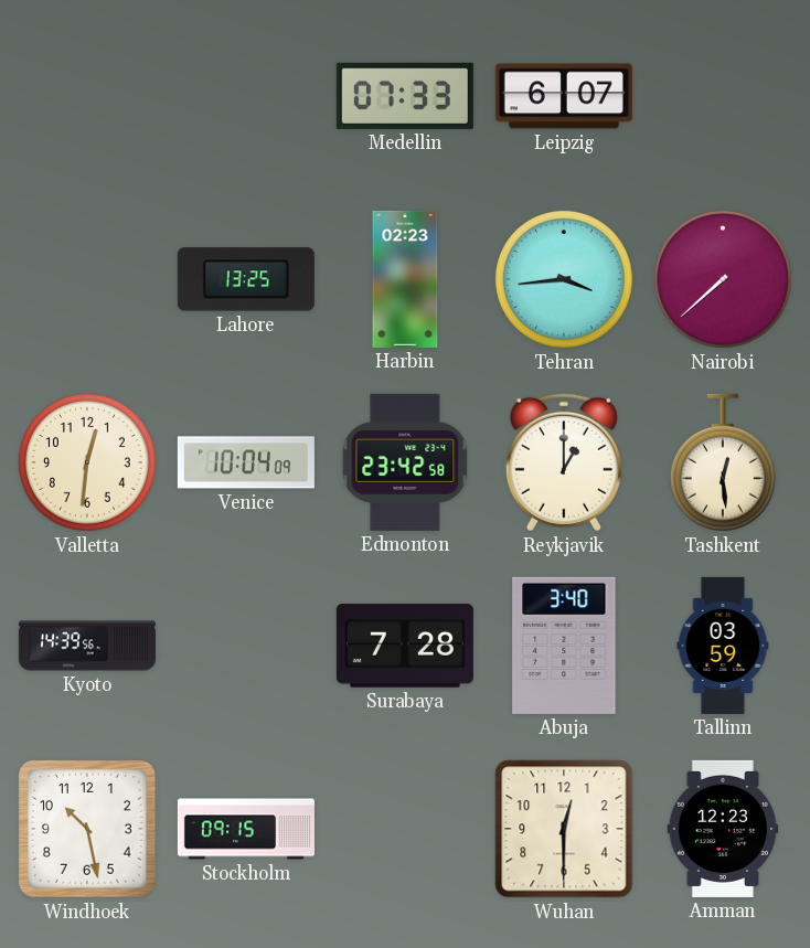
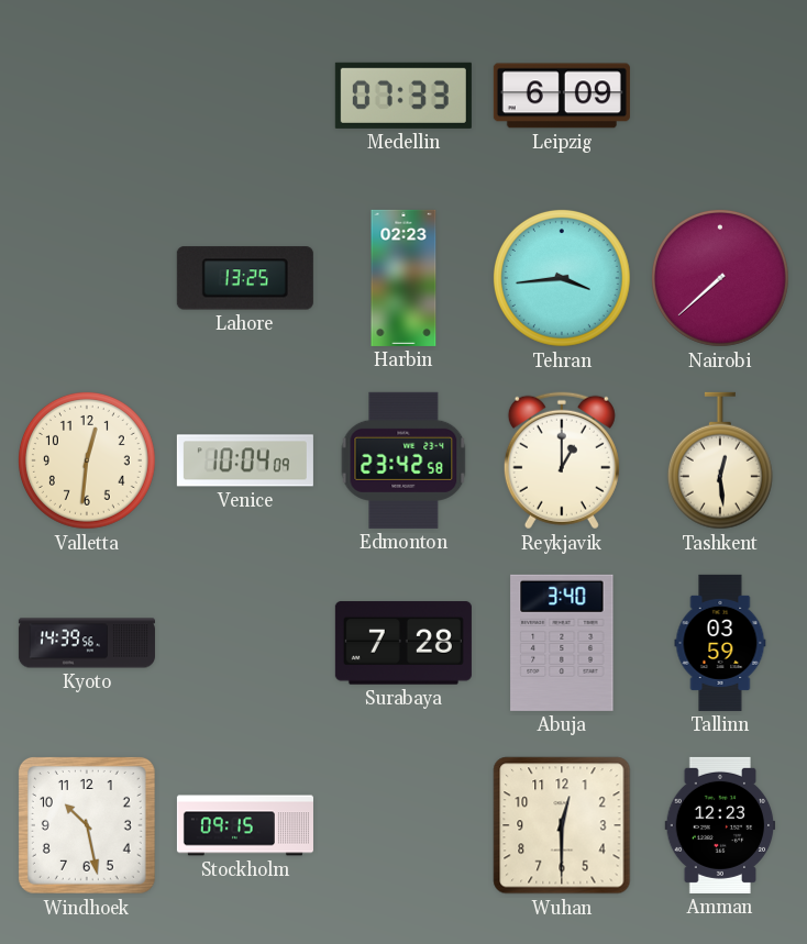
Leipzig: 6:07 -> 6:09 (562, 96)
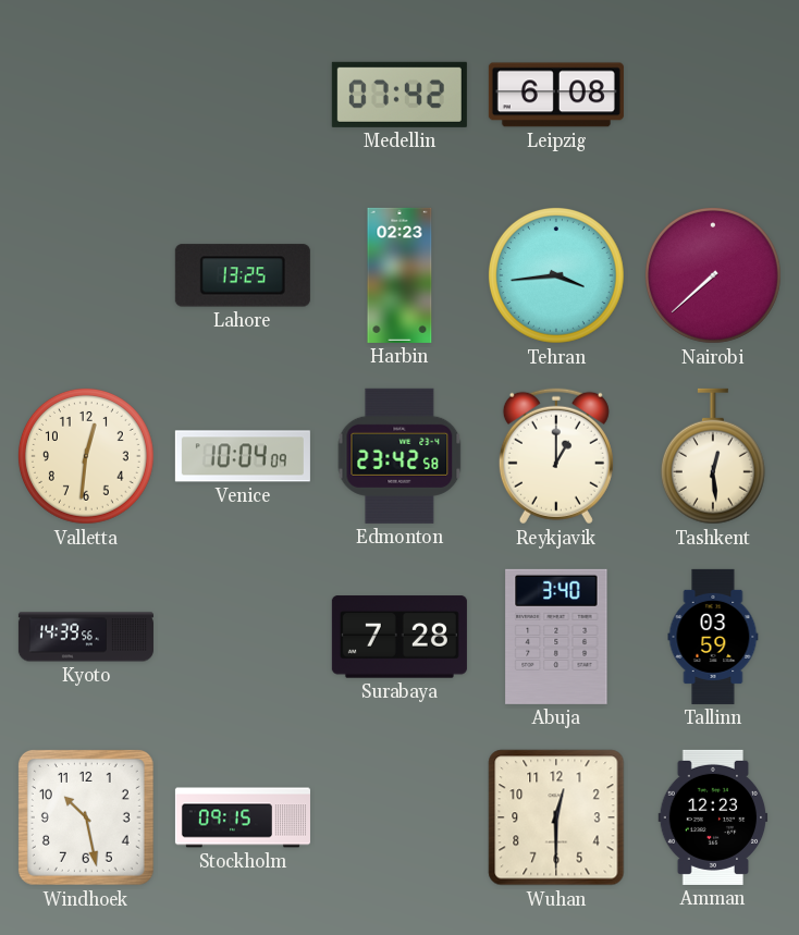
Medellin: 07:33 -> 07:42 (399, 95)
Leipzig: 6:09 -> 6:08 (556, 95)
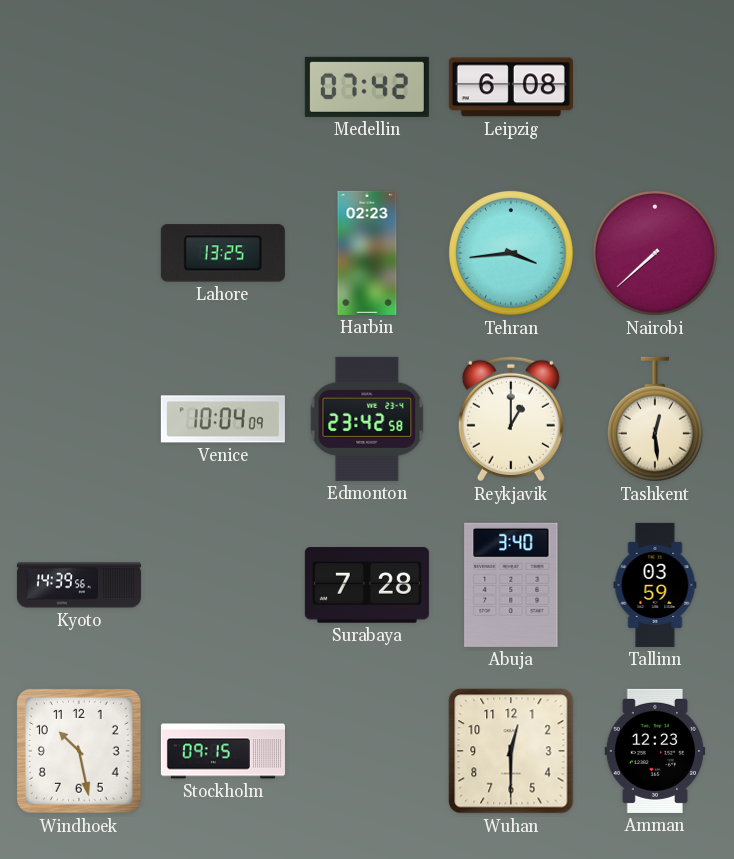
Valletta: 12:31 -> none (86, 456)
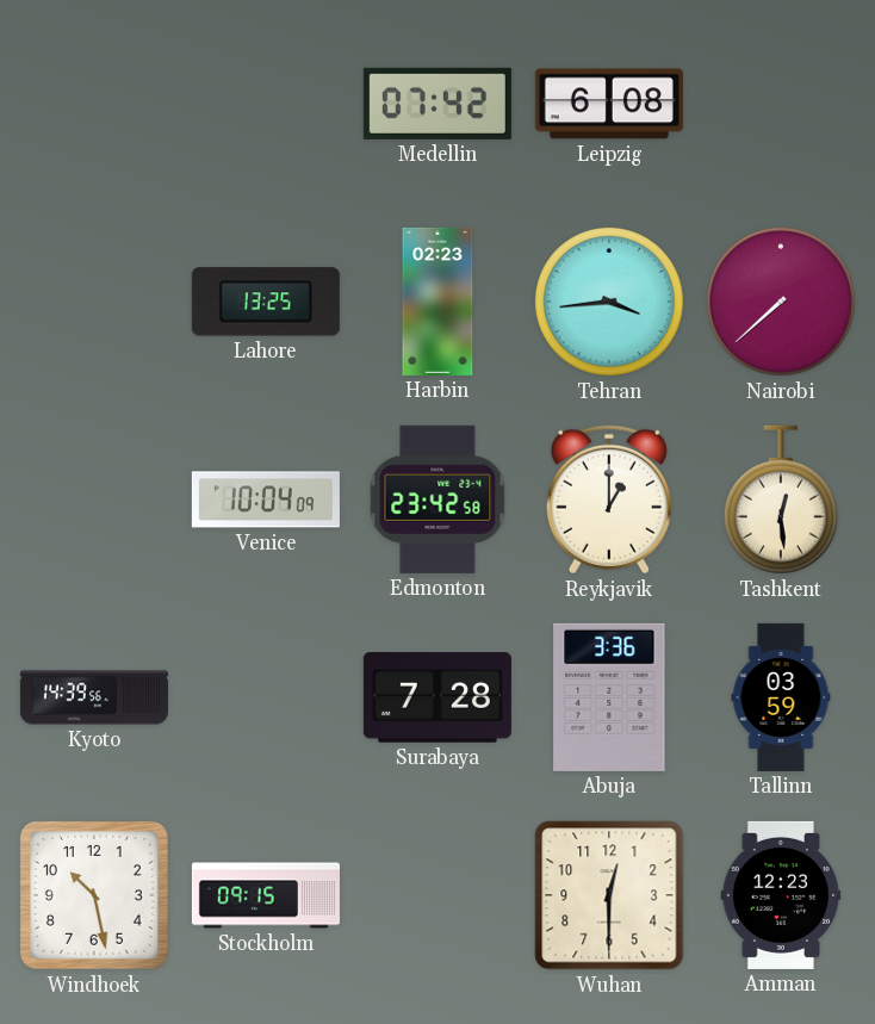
Abuja: 3:40 -> 3:36 (609, 697)
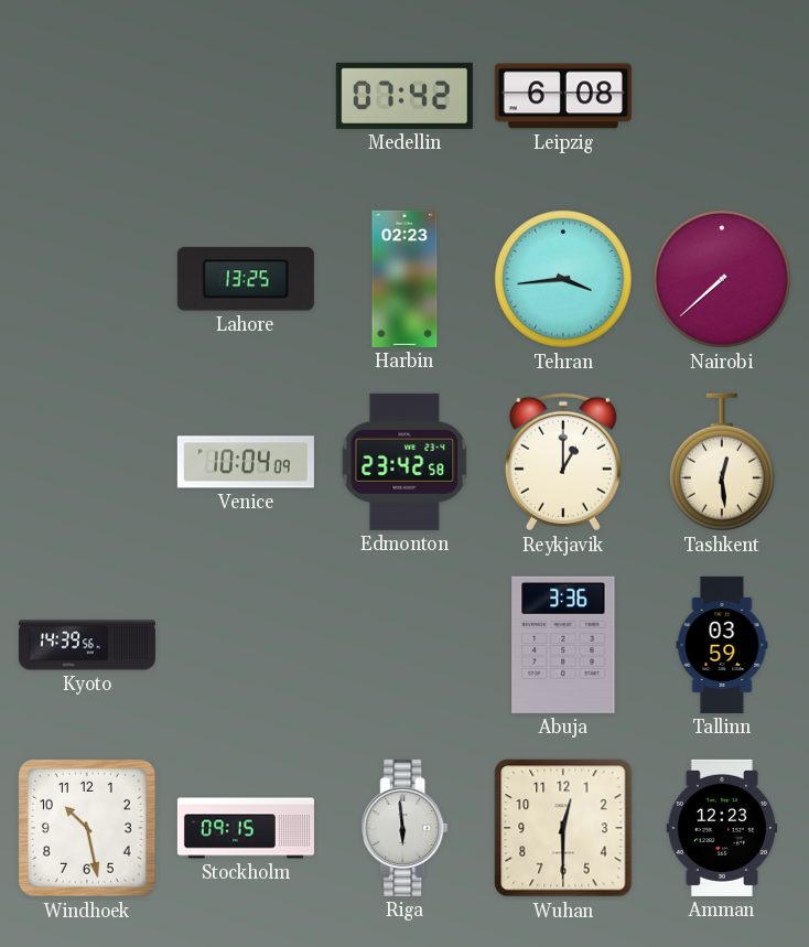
Surabaya: 7:28 -> none (437, 697)
Riga: none -> 5:59 (404, 828)
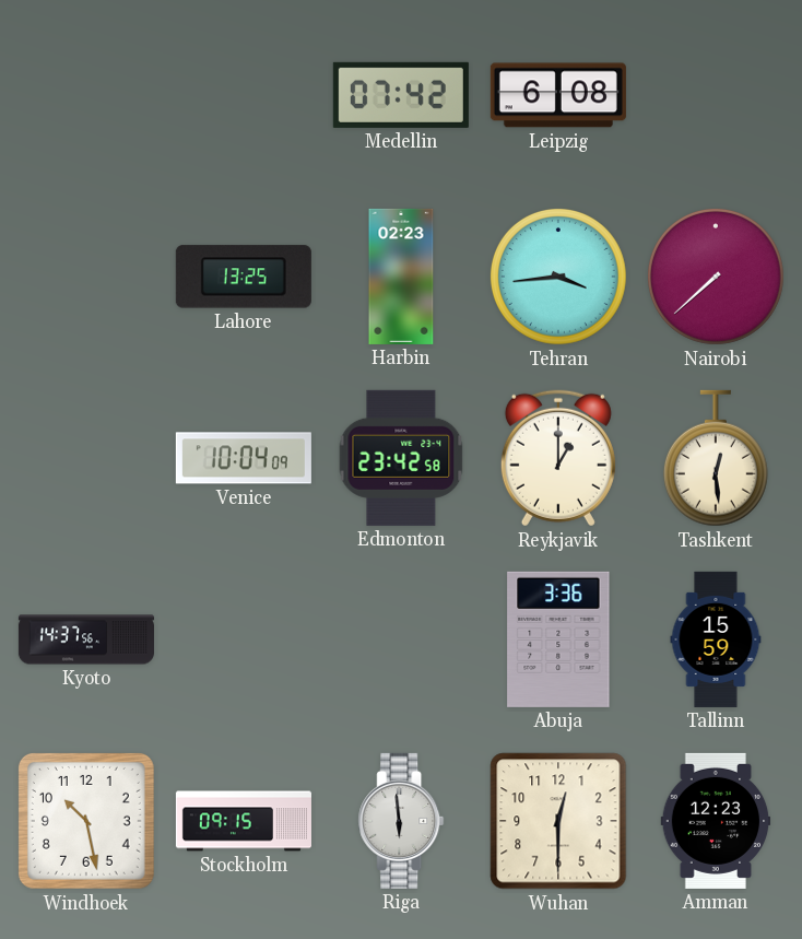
Kyoto: 14:39 -> 14:37 (86, 639)
Tallinn: 03:59 -> 15:59 (716, 639)
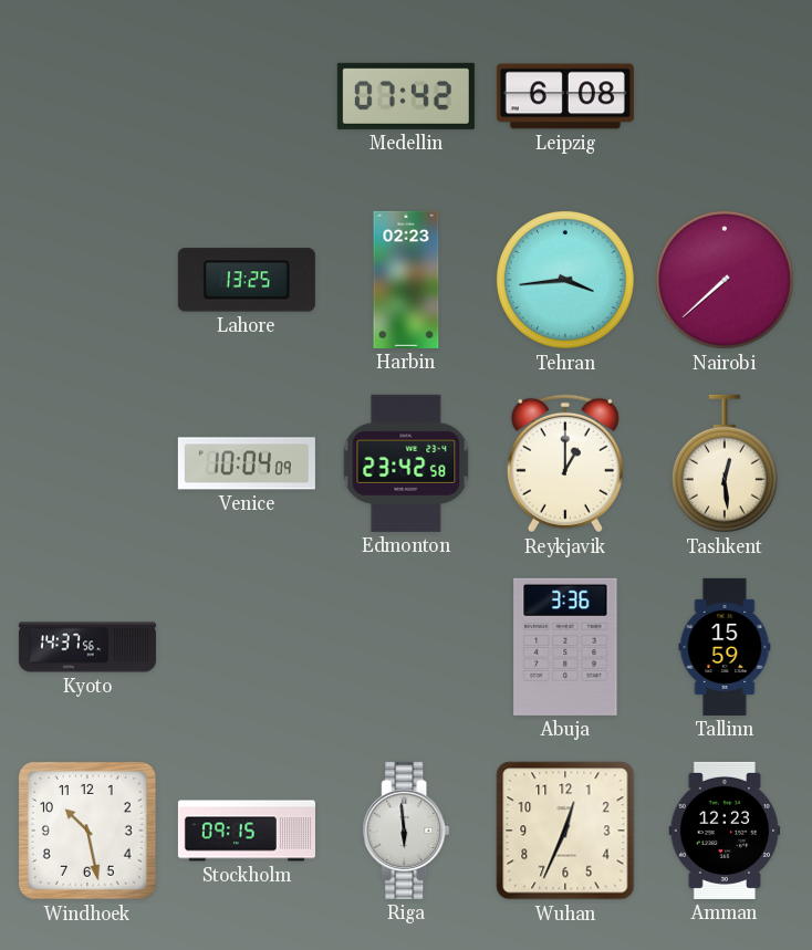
Wuhan: 12:30 -> 12:34 (565, 831)
